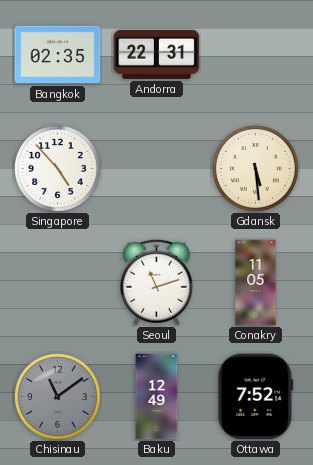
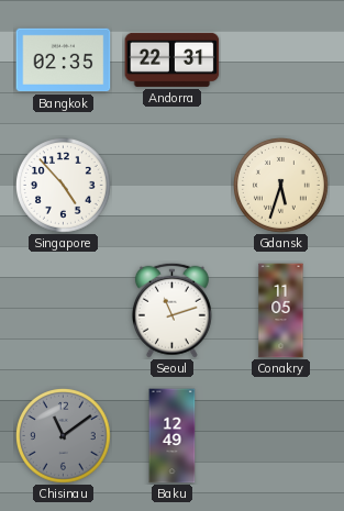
Gdansk: 5:29 -> 5:33 (281, 186)
Ottawa: 7:52 -> none (256, 397)
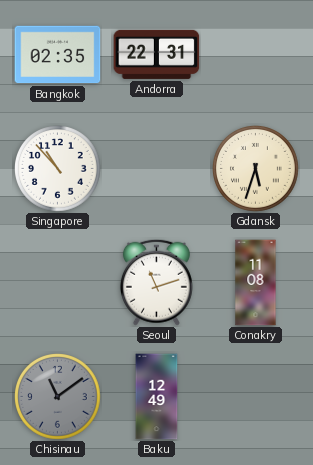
Singapore: 4:53 -> 10:53 (58, 169)
Conakry: 11:05 -> 11:08 (256, 283)
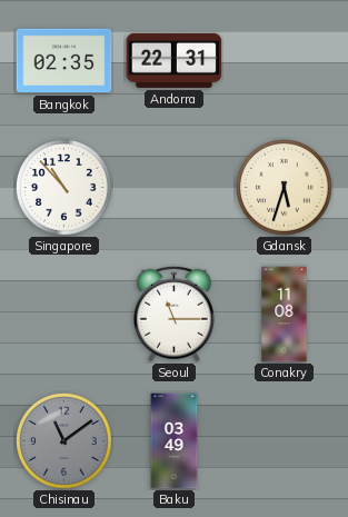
Seoul: 11:12 -> 11:15 (173, 314)
Baku: 12:49 -> 03:49 (175, 441)
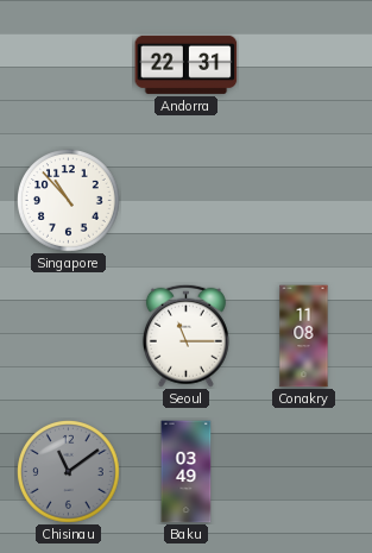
Bangkok: 02:35 -> none (64, 61)
Gdansk: 5:33 -> none (285, 188)
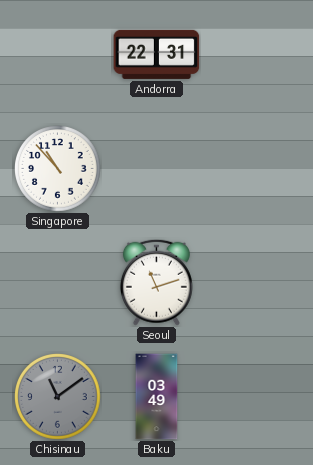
Seoul: 11:15 -> 11:12 (156, 282)
Conakry: 11:08 -> none (304, 337)
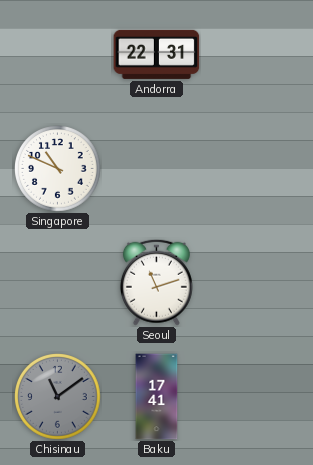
Singapore: 10:53 -> 10:49 (58, 169)
Baku: 03:49 -> 17:41 (157, 397)
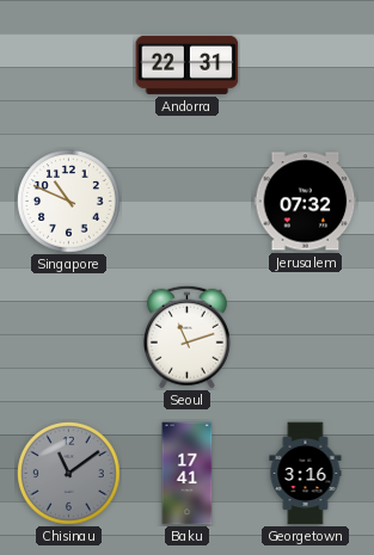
Jerusalem: none -> 07:32 (306, 202)
Georgetown: none -> 3:16 (306, 474)
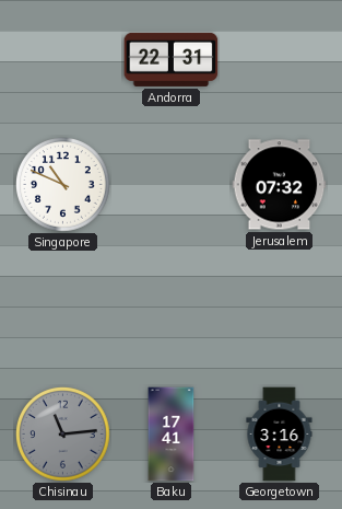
Seoul: 11:12 -> none (186, 337)
Chisinau: 11:09 -> 11:14 (63, 435)
